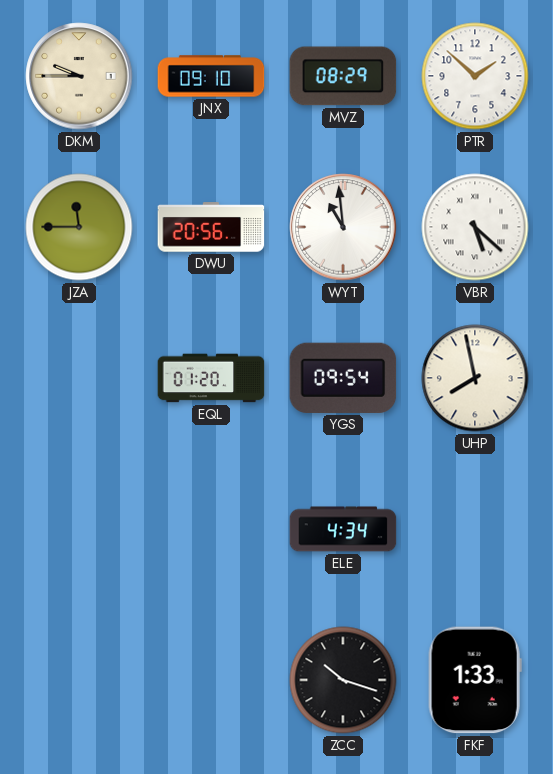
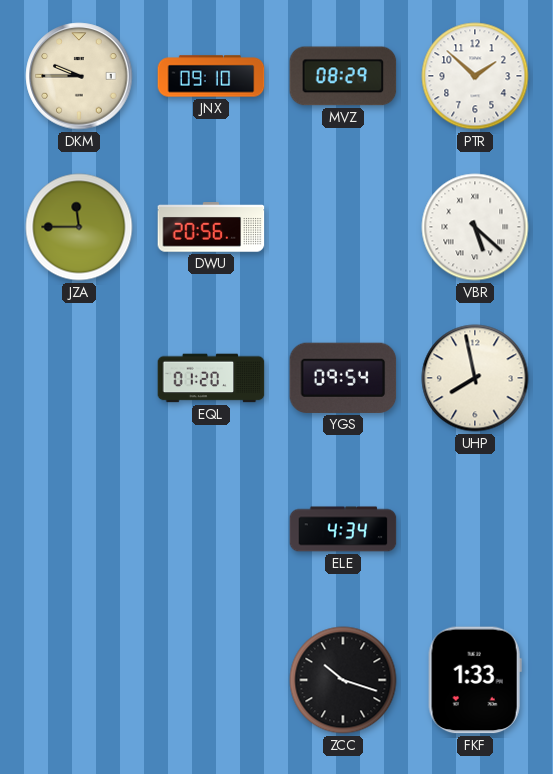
WYT: 10:59 -> none (343, 227)
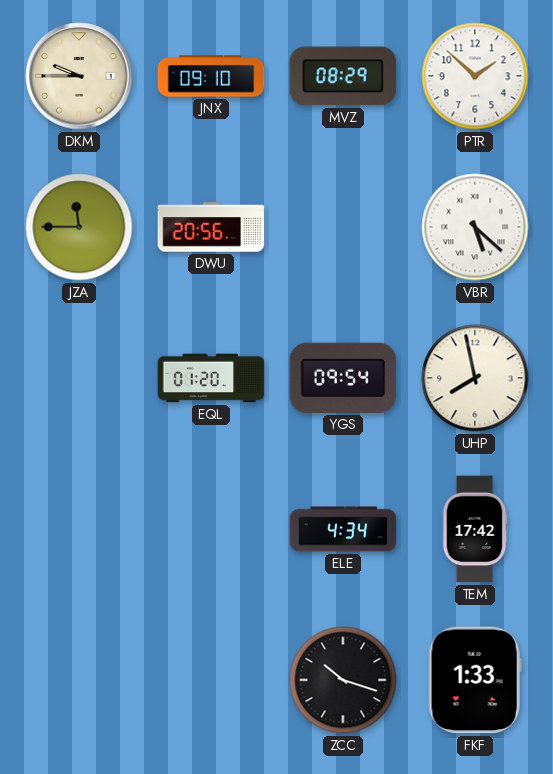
TEM: none -> 17:42 (475, 529)
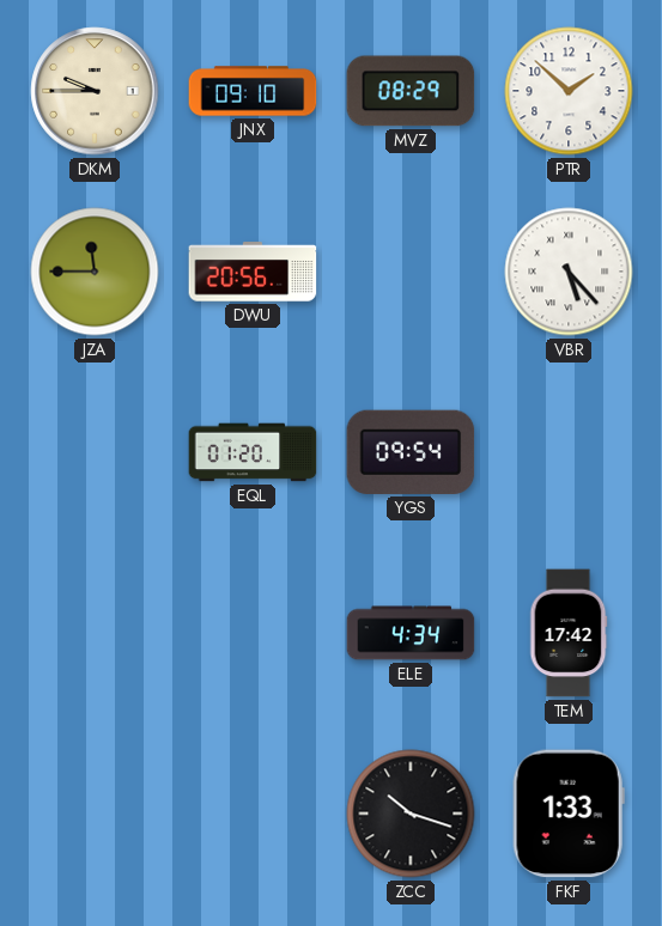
VBR: 5:22 -> 5:23 (569, 272)
UHP: 7:58 -> none (475, 378)
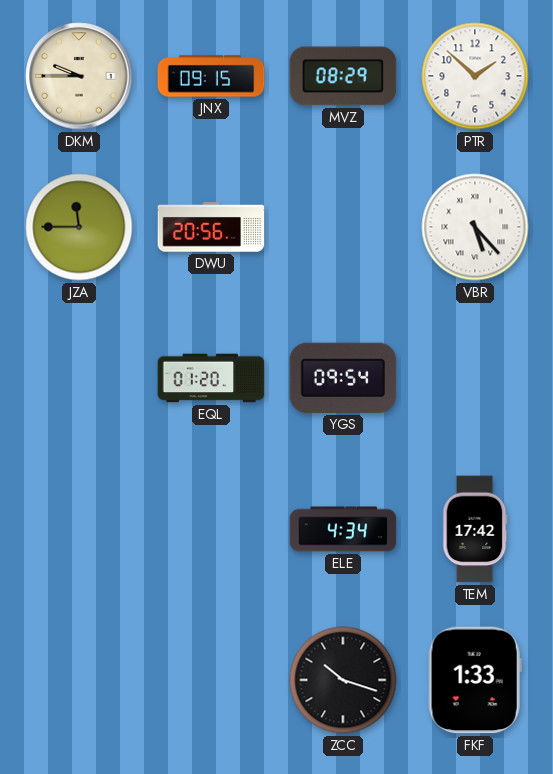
JNX: 09:10 -> 09:15 (211, 76)
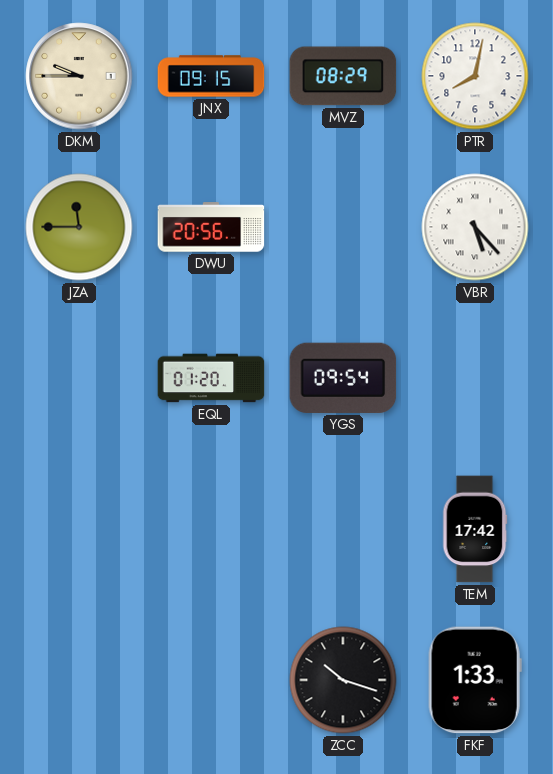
PTR: 1:52 -> 8:02 (475, 76)
ELE: 4:34 -> none (343, 529)
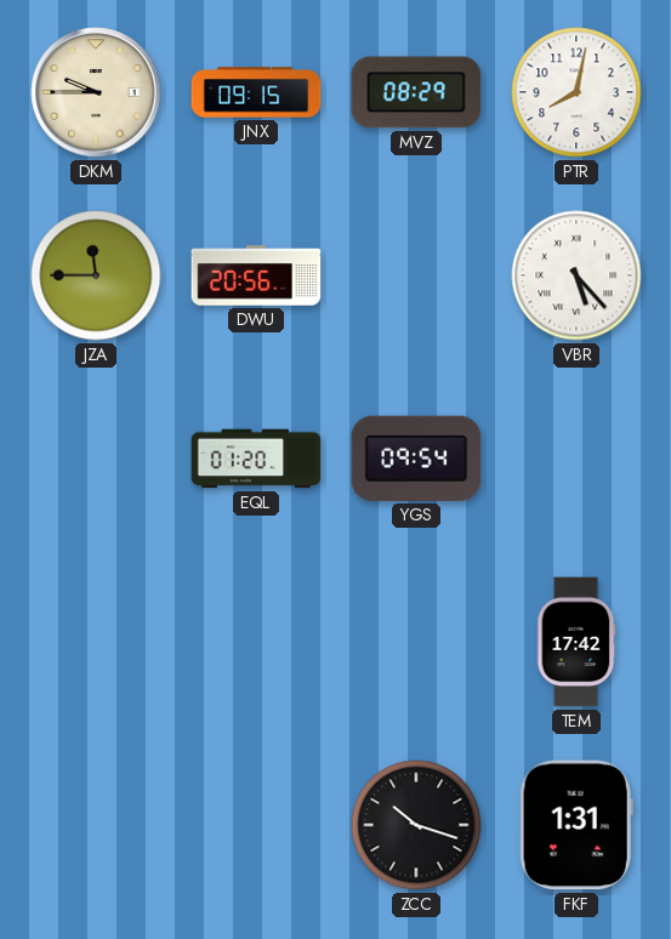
FKF: 1:33 -> 1:31 (576, 825)
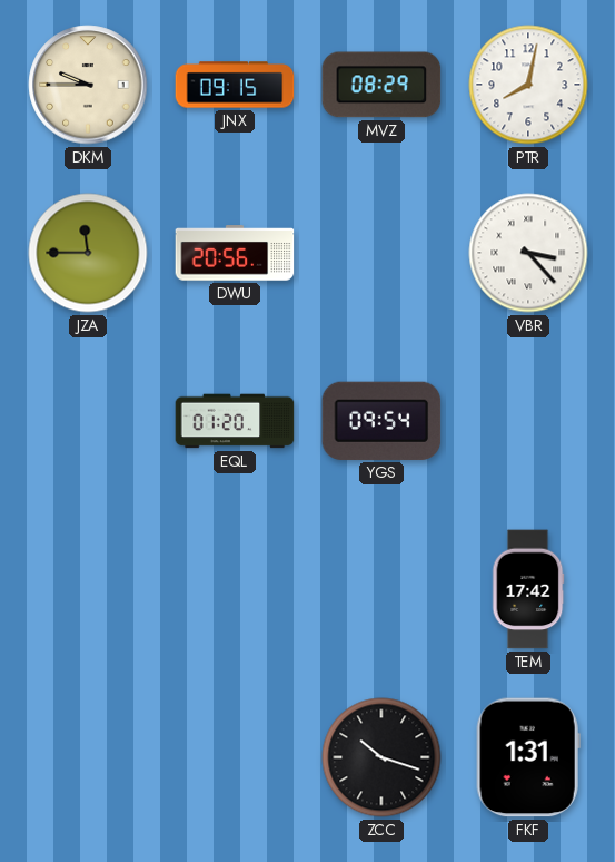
VBR: 5:23 -> 3:23 (528, 253)
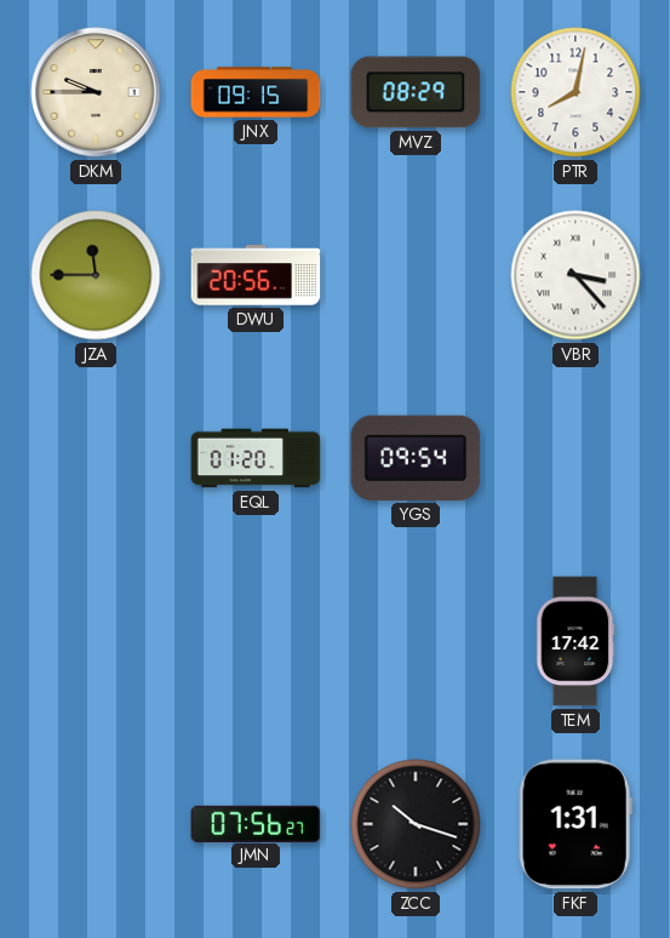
JMN: none -> 07:56 (256, 823)
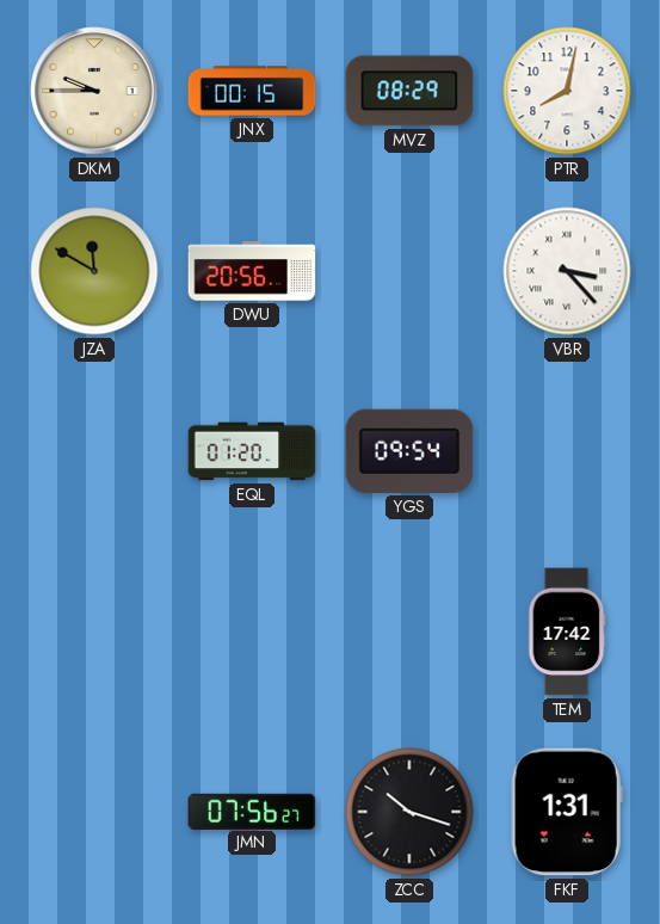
JNX: 09:15 -> 00:15 (252, 91)
JZA: 11:45 -> 11:50 (94, 271)
